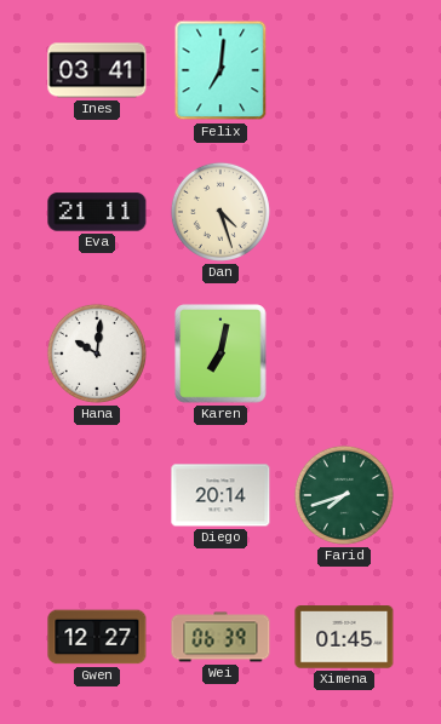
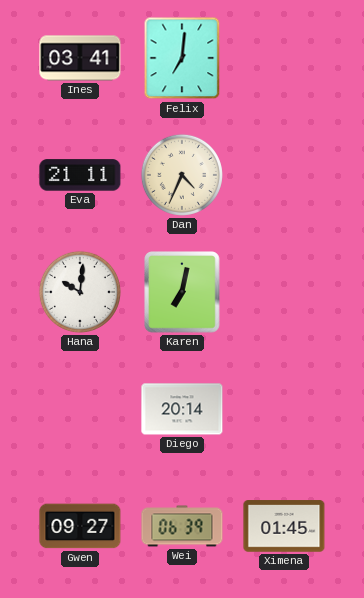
Dan: 4:27 -> 4:34 (182, 175)
Farid: 7:42 -> none (344, 495)
Gwen: 12:27 -> 09:27 (80, 526)
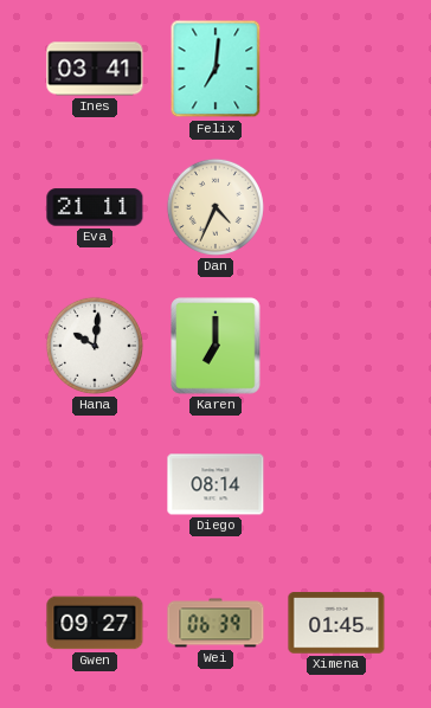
Karen: 7:02 -> 7:00 (215, 346)
Diego: 20:14 -> 08:14 (215, 484)
